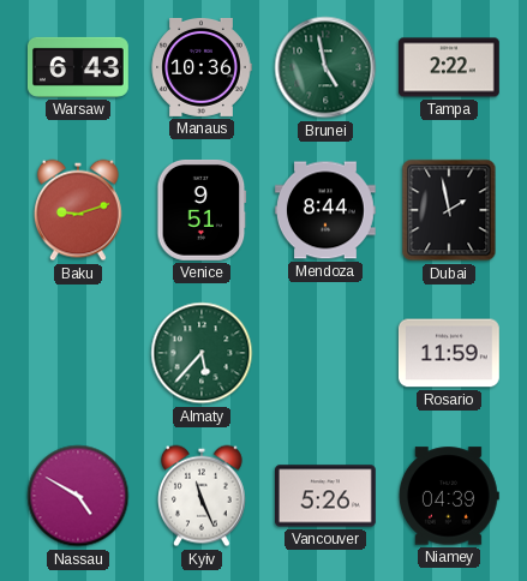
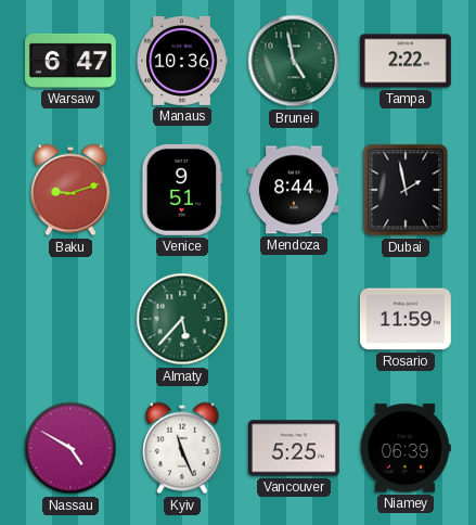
Warsaw: 6:43 -> 6:47 (72, 61)
Vancouver: 5:26 -> 5:25 (295, 448)
Niamey: 04:39 -> 06:39 (406, 448)
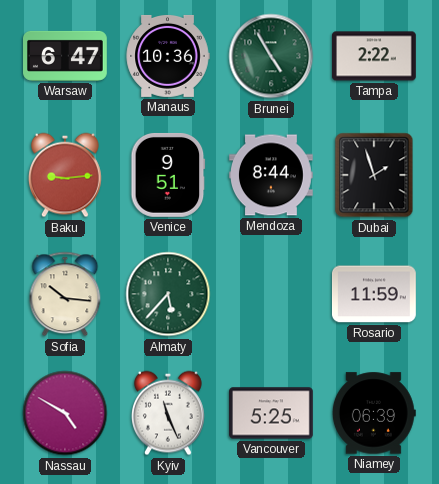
Brunei: 4:58 -> 4:55 (271, 56)
Baku: 9:12 -> 9:14 (65, 175)
Dubai: 1:58 -> 1:57 (374, 175)
Sofia: none -> 10:16 (65, 294)
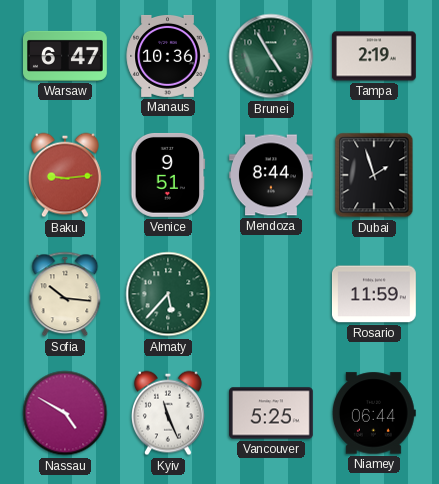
Tampa: 2:22 -> 2:19 (375, 56)
Niamey: 06:39 -> 06:44 (374, 413)
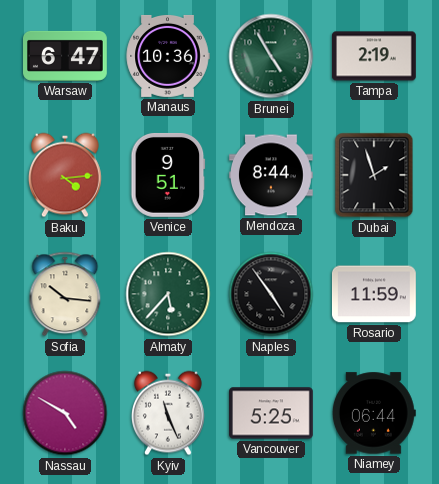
Baku: 9:14 -> 4:14 (65, 175)
Naples: none -> 4:54 (271, 294)
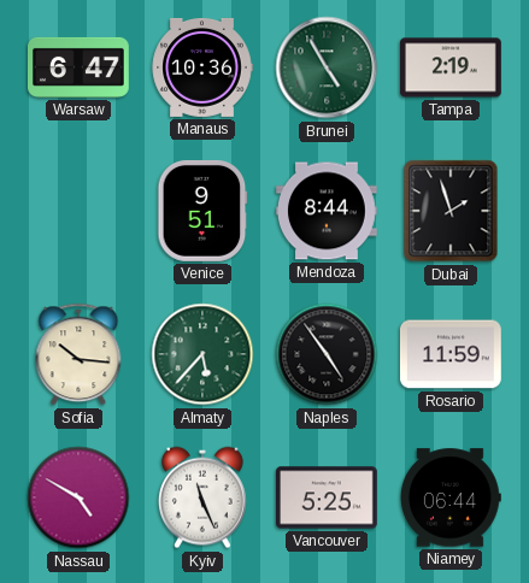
Baku: 4:14 -> none (65, 175)
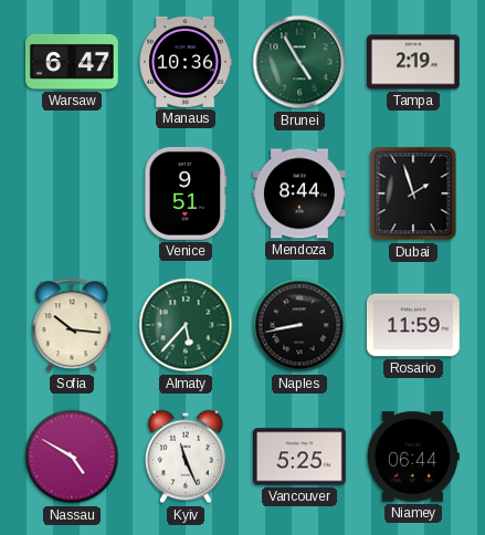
Naples: 4:54 -> 8:43 (299, 325)
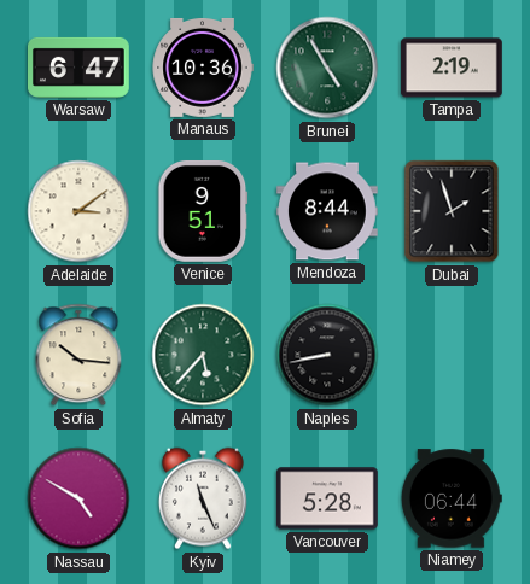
Adelaide: none -> 3:09 (78, 211)
Rosario: 11:59 -> none (413, 325)
Vancouver: 5:25 -> 5:28 (328, 498)
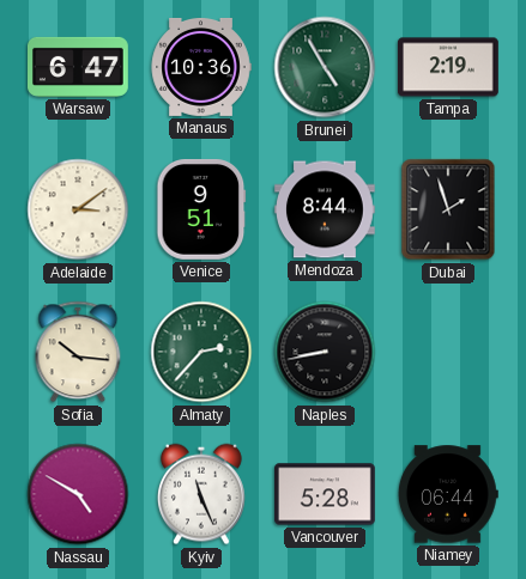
Almaty: 5:37 -> 2:37 (201, 352)
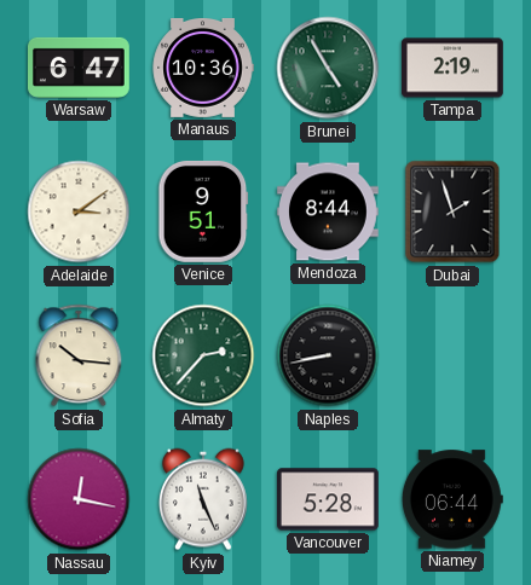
Nassau: 4:50 -> 12:17 (79, 499)
